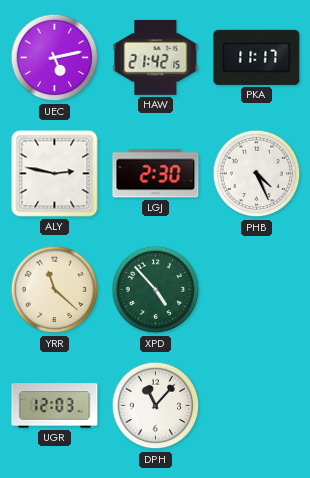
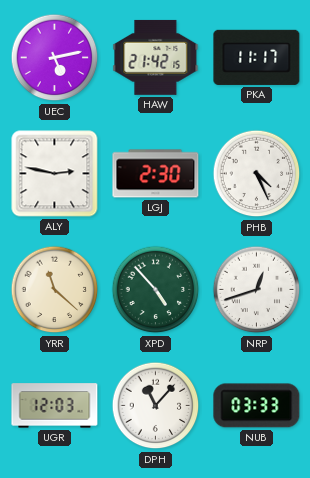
NRP: none -> 12:42 (257, 290)
NUB: none -> 03:33 (257, 406)
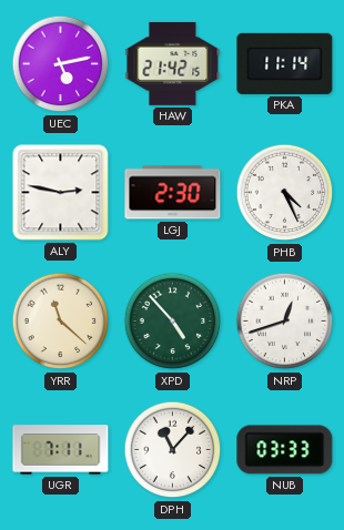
PKA: 11:17 -> 11:14 (285, 63)
UGR: 12:03 -> 7:11 (61, 450)
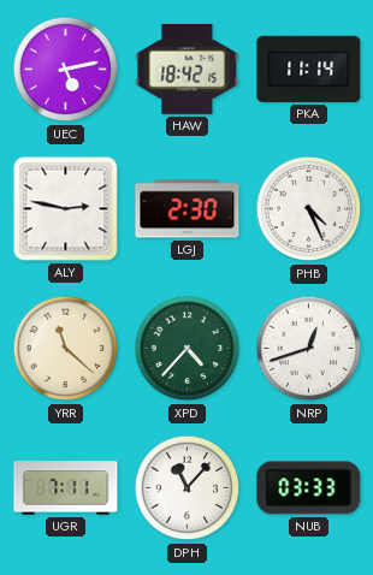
HAW: 21:42 -> 18:42 (188, 69)
XPD: 4:53 -> 4:37 (188, 349)
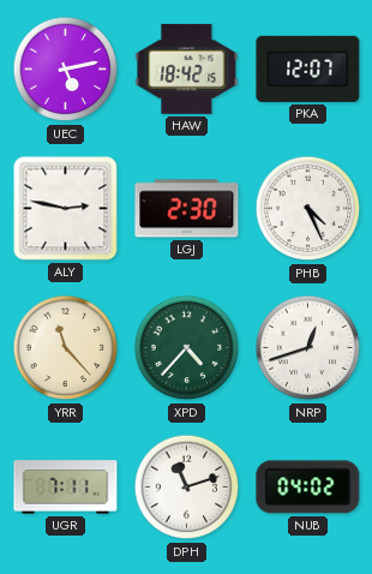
PKA: 11:14 -> 12:07 (308, 68)
YRR: 11:22 -> 11:23 (66, 348)
DPH: 11:07 -> 11:12 (187, 488)
NUB: 03:33 -> 04:02 (308, 488)
